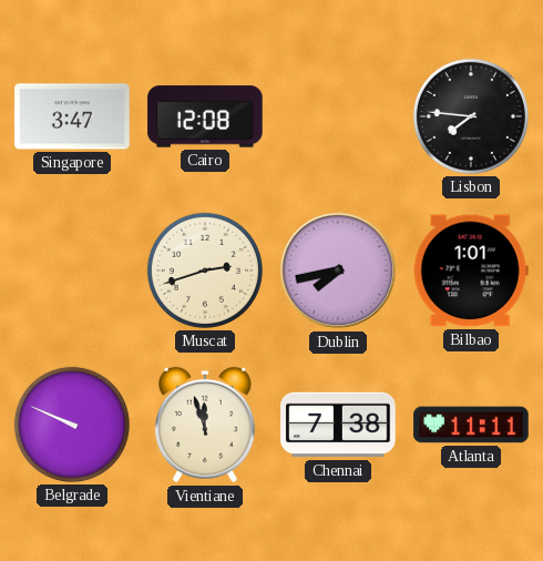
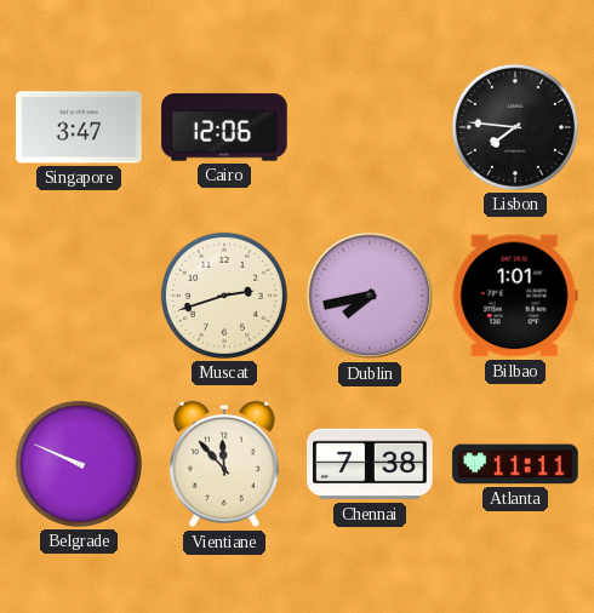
Cairo: 12:08 -> 12:06 (224, 127)
Vientiane: 11:57 -> 11:53 (224, 464)
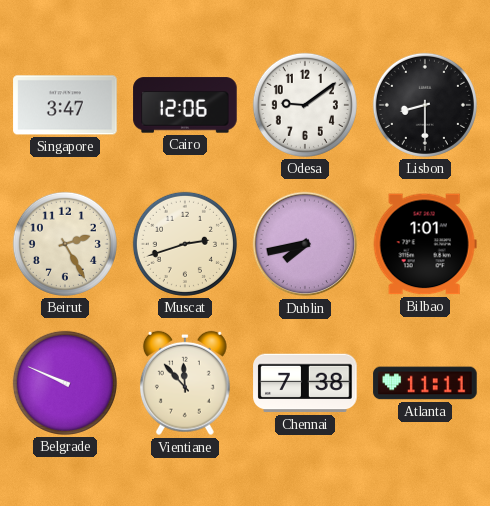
Odesa: none -> 9:09 (305, 105)
Lisbon: 7:46 -> 8:30 (425, 105)
Beirut: none -> 2:25 (65, 244)
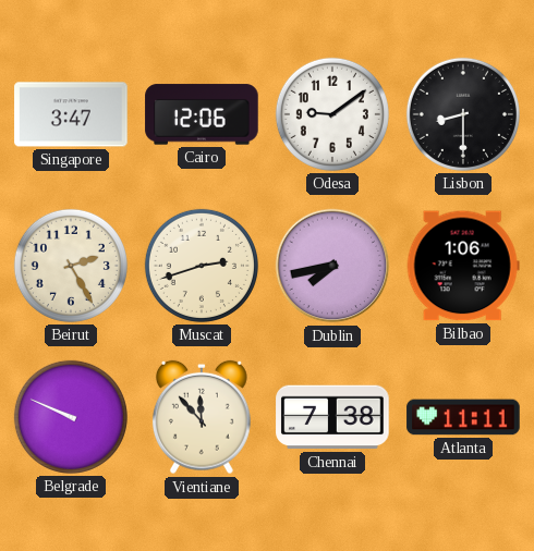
Bilbao: 1:01 -> 1:06 (463, 266)
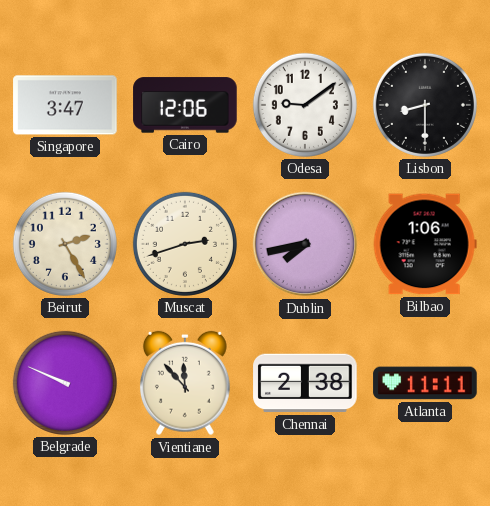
Chennai: 7:38 -> 2:38 (305, 383)
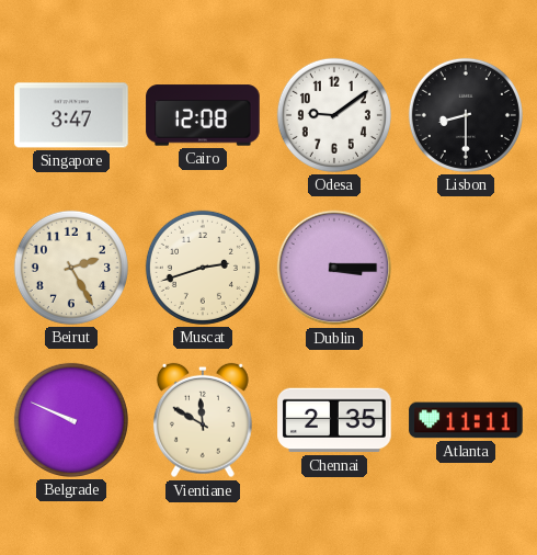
Cairo: 12:06 -> 12:08 (203, 115)
Dublin: 7:43 -> 3:15 (334, 268)
Bilbao: 1:06 -> none (425, 244)
Vientiane: 11:53 -> 11:50 (203, 420)
Chennai: 2:38 -> 2:35 (334, 420)
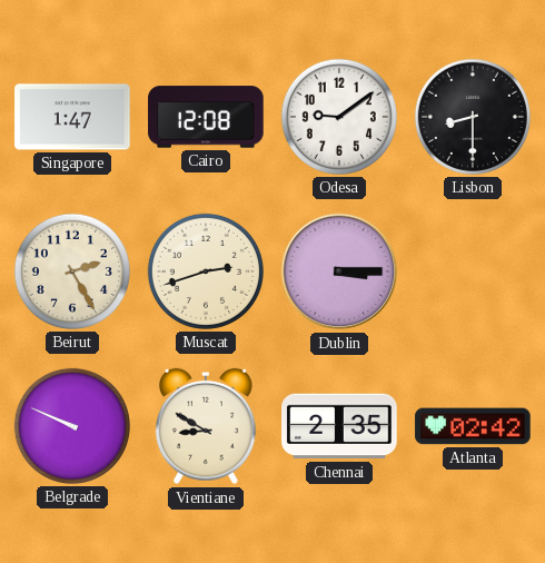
Singapore: 3:47 -> 1:47 (72, 117)
Vientiane: 11:50 -> 8:50 (206, 426)
Atlanta: 11:11 -> 02:42 (473, 426)
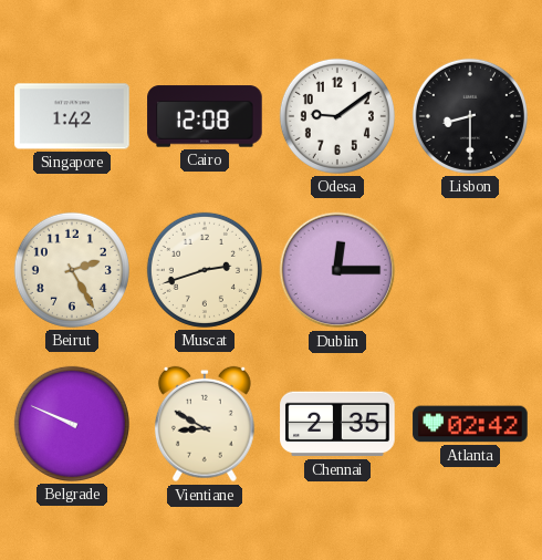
Singapore: 1:47 -> 1:42 (72, 116)
Dublin: 3:15 -> 12:15 (337, 270)
